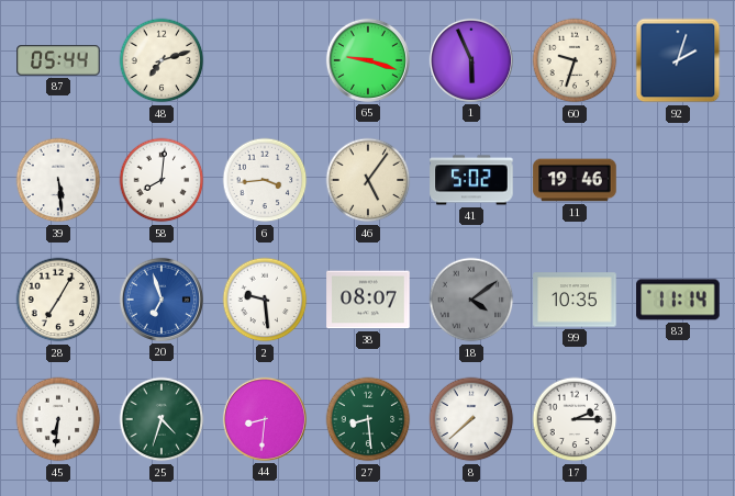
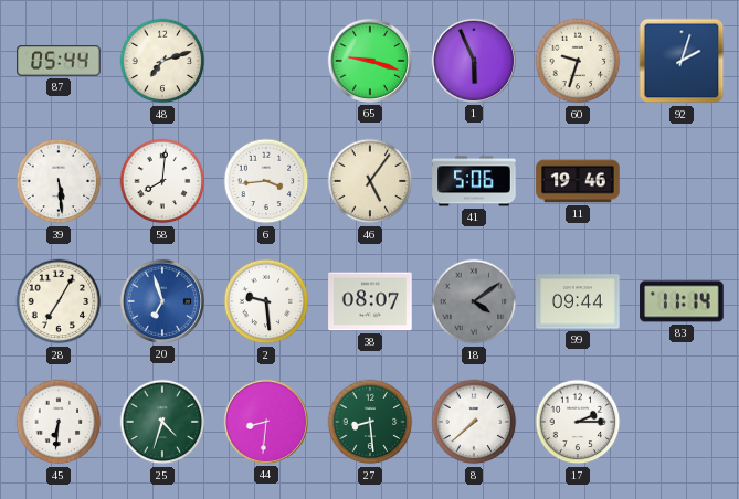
41: 5:02 -> 5:06 (474, 181)
99: 10:35 -> 09:44 (578, 301)
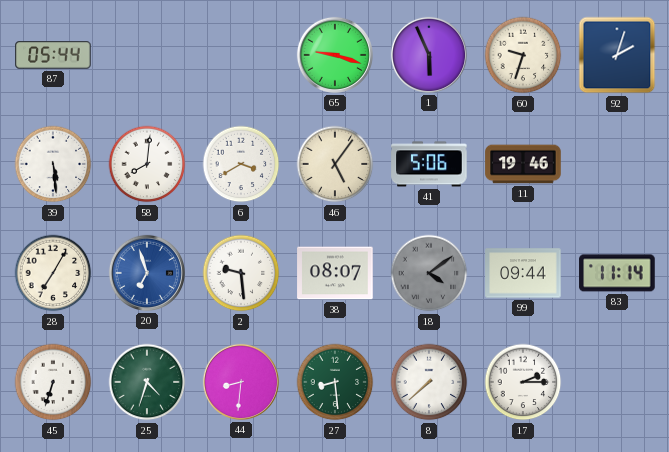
48: 7:12 -> none (162, 61)
6: 3:44 -> 3:40 (241, 164)
45: 6:31 -> 6:33 (53, 382)
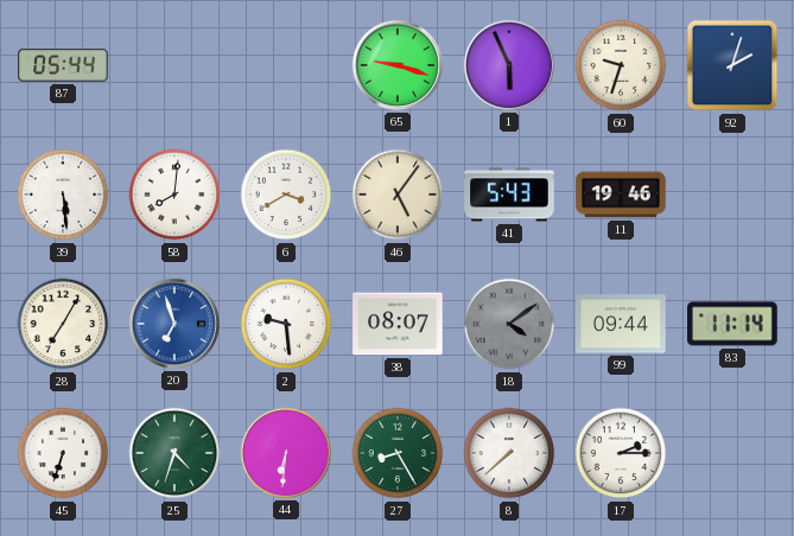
41: 5:06 -> 5:43 (509, 194)
44: 8:31 -> 6:31 (286, 453)
27: 8:29 -> 8:25 (398, 453)
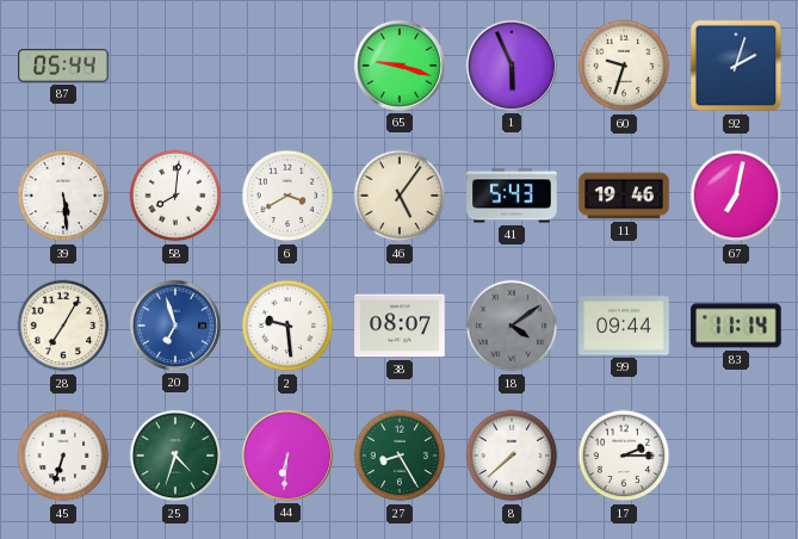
67: none -> 7:02 (736, 196)
